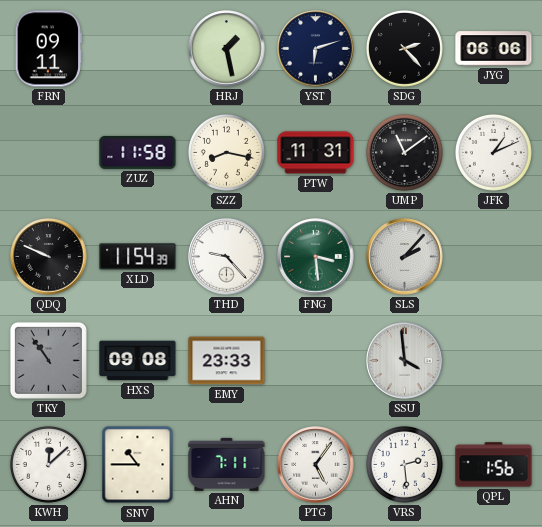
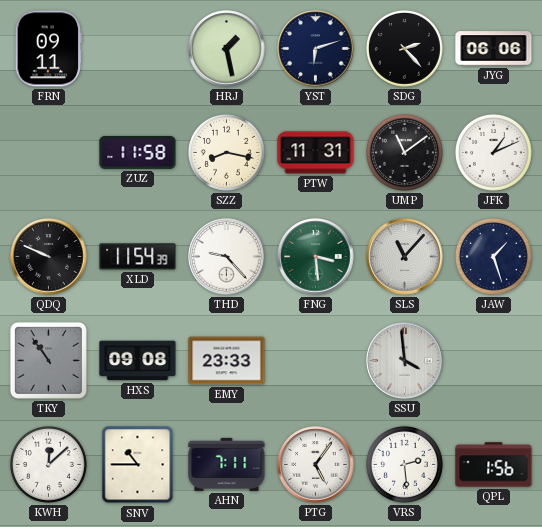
SLS: 2:07 -> 11:07 (405, 257)
JAW: none -> 1:27 (493, 256)
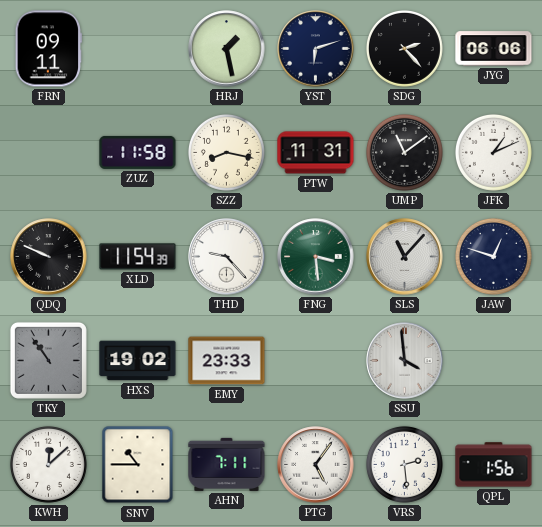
JAW: 1:27 -> 12:48 (493, 256)
HXS: 09:08 -> 19:02 (138, 361)
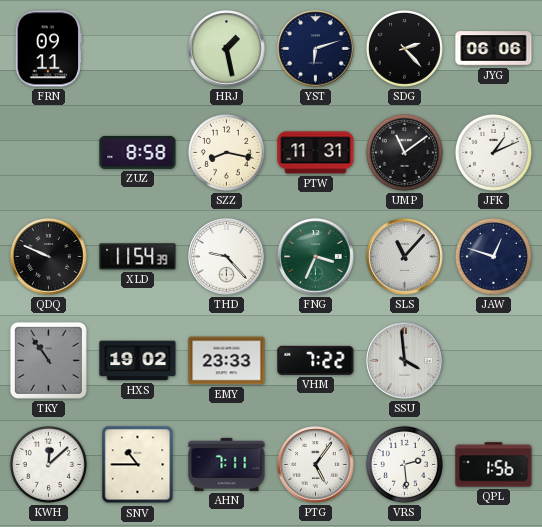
ZUZ: 11:58 -> 8:58 (138, 152)
FNG: 3:29 -> 3:34 (316, 257)
VHM: none -> 7:22 (316, 360)
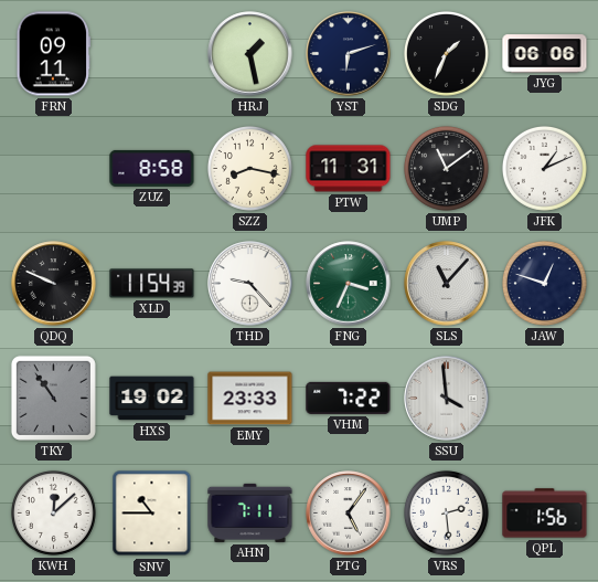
SDG: 2:23 -> 1:34 (446, 53)
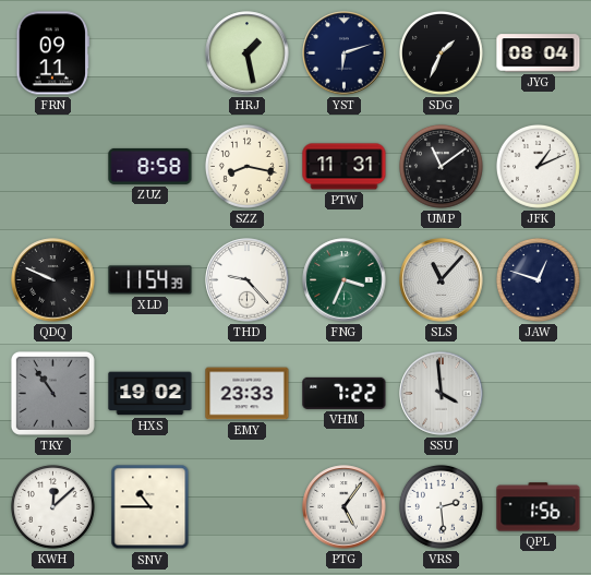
JYG: 06:06 -> 08:04 (539, 53)
AHN: 7:11 -> none (250, 512)
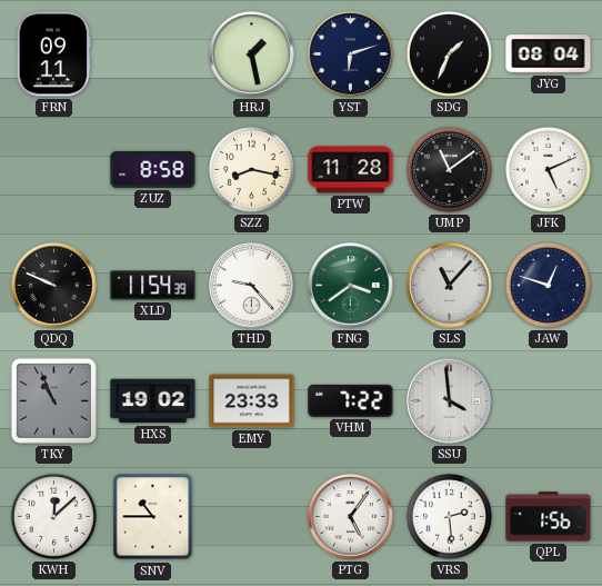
PTW: 11:31 -> 11:28 (351, 170)
JFK: 1:11 -> 5:11 (548, 169)
FNG: 3:34 -> 3:39 (351, 286)
TKY: 10:54 -> 10:56 (53, 400)
